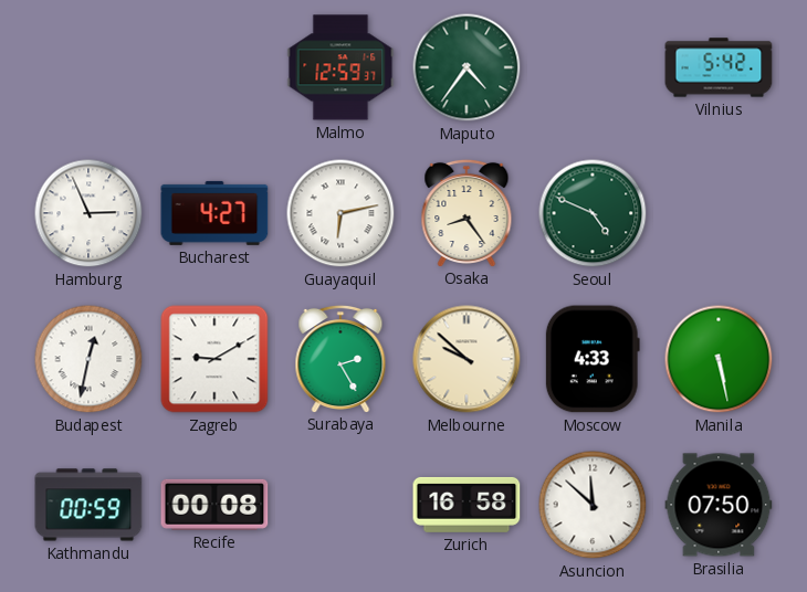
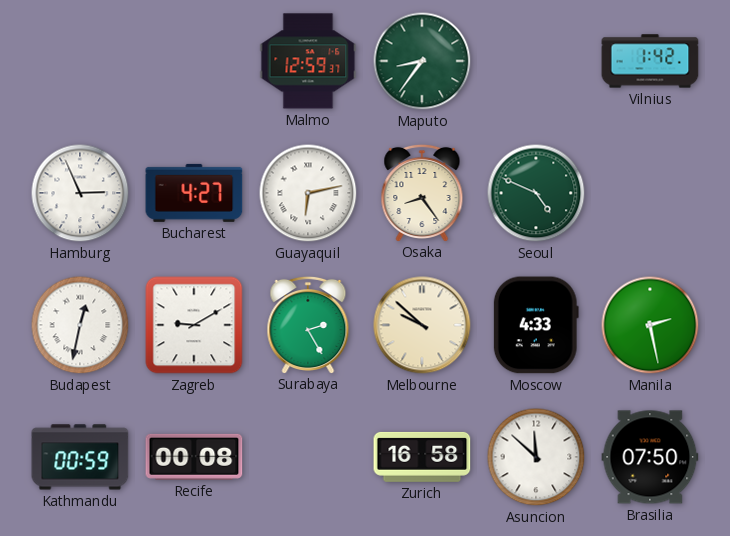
Maputo: 4:36 -> 8:36 (422, 61)
Vilnius: 5:42 -> 1:42 (650, 61)
Manila: 5:28 -> 2:28 (650, 325)
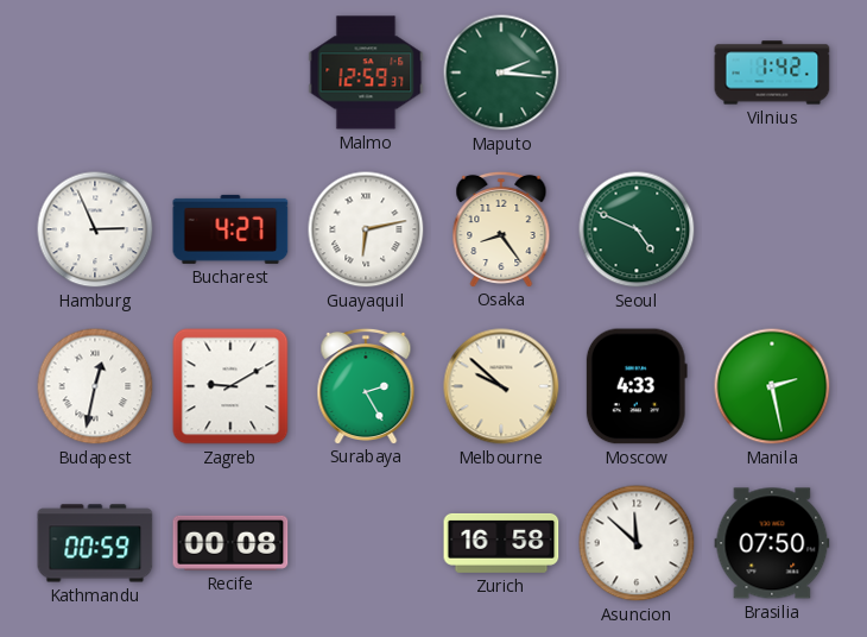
Maputo: 8:36 -> 2:16 (501, 72)
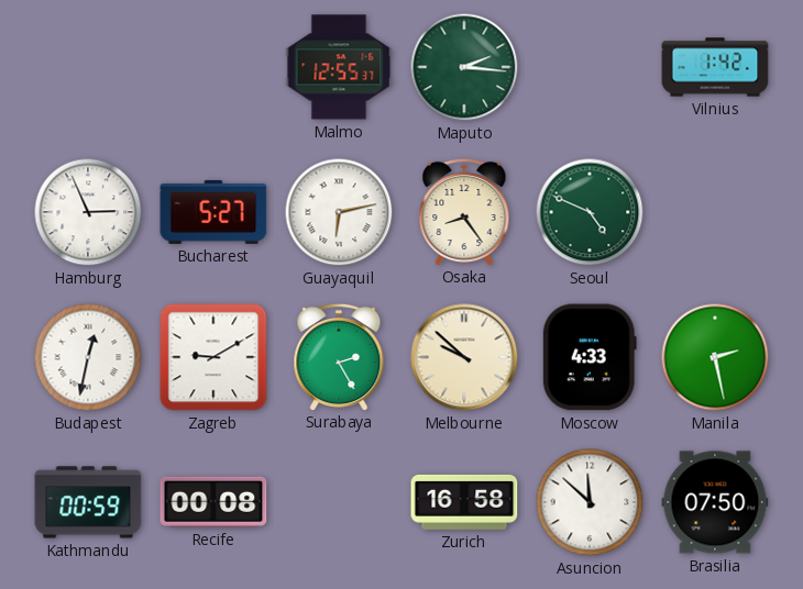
Malmo: 12:59 -> 12:55 (339, 67)
Bucharest: 4:27 -> 5:27 (213, 212)
